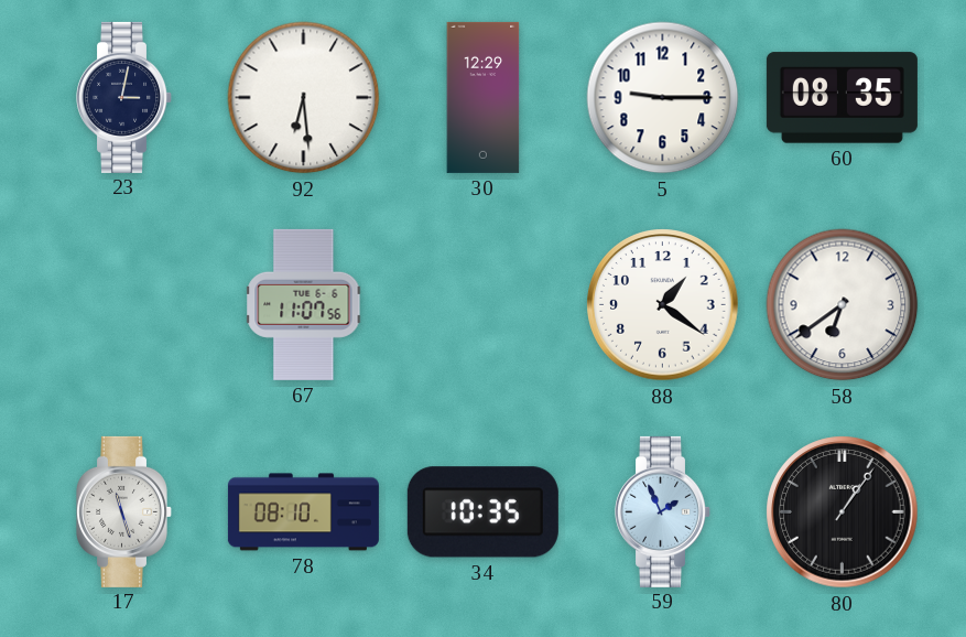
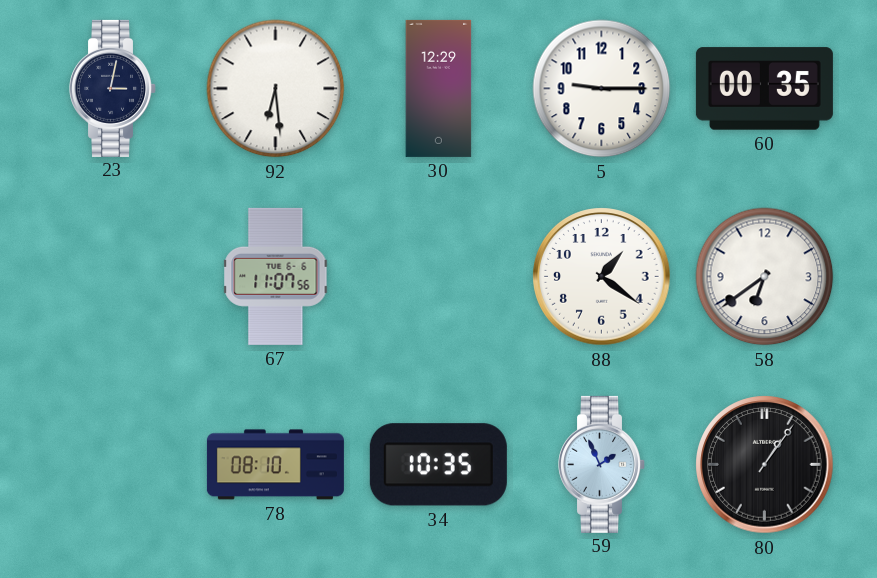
60: 08:35 -> 00:35 (764, 89)
17: 11:27 -> none (124, 511)
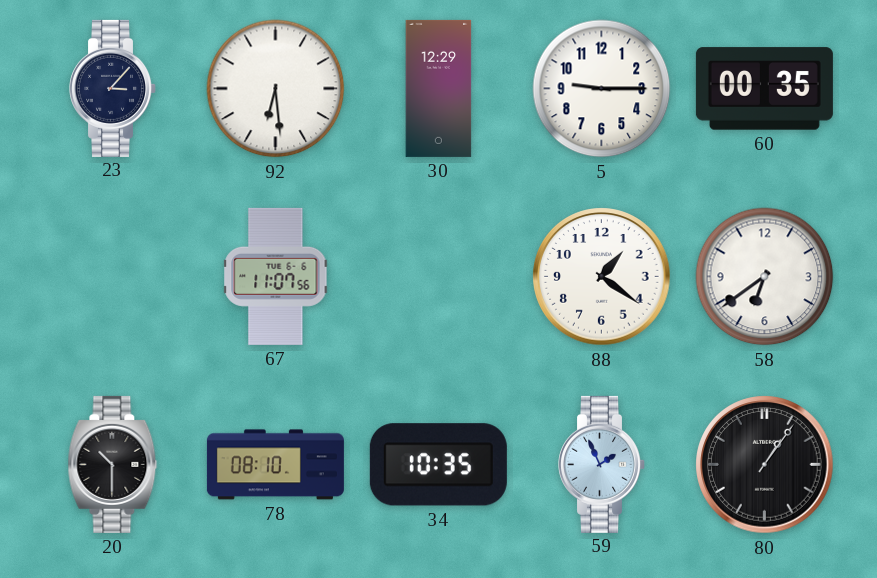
23: 3:02 -> 3:07 (113, 88)
20: none -> 10:30 (113, 464)
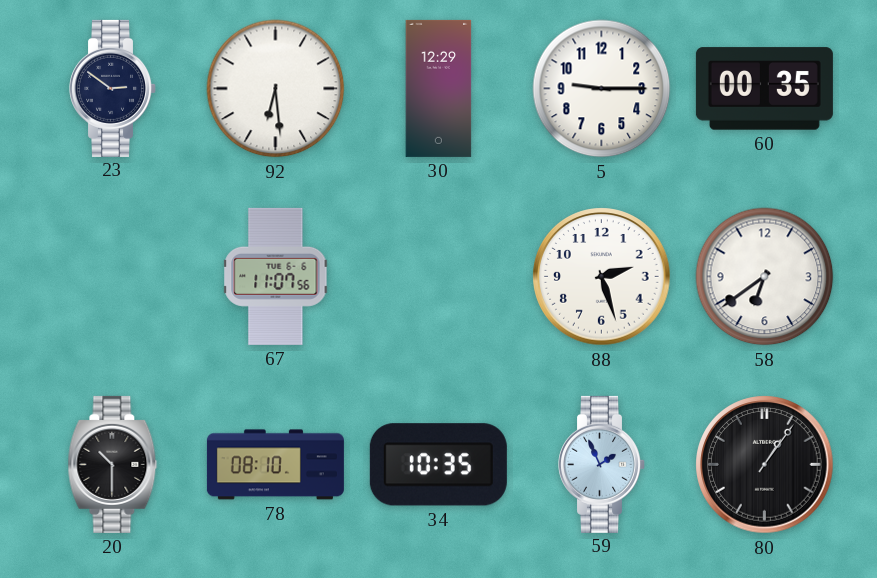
23: 3:07 -> 2:51 (113, 88)
88: 1:21 -> 2:27 (602, 277)
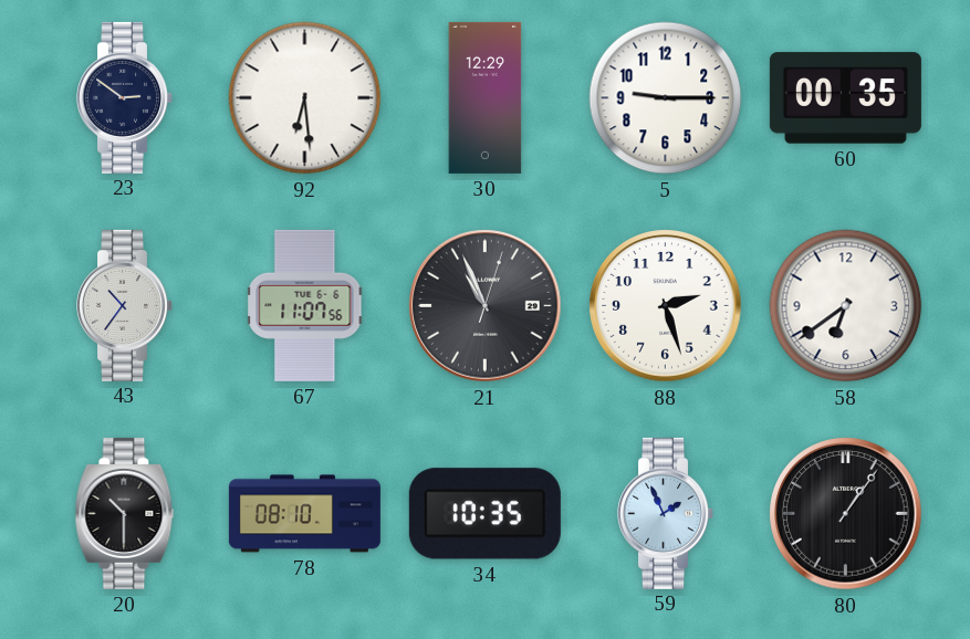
43: none -> 10:36 (125, 305)
21: none -> 10:56 (486, 306)
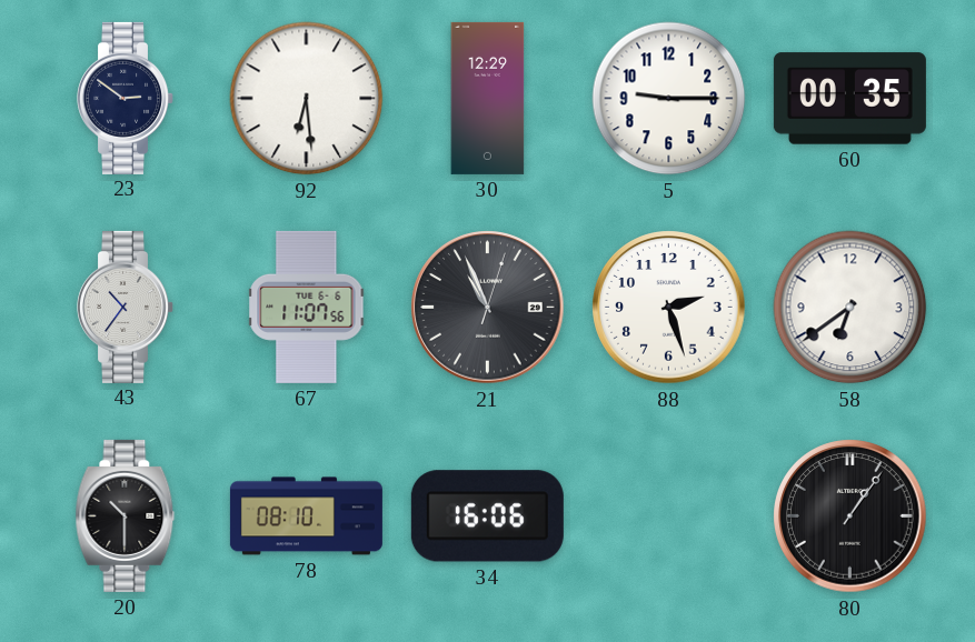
34: 10:35 -> 16:06 (487, 516)
59: 1:56 -> none (666, 513)
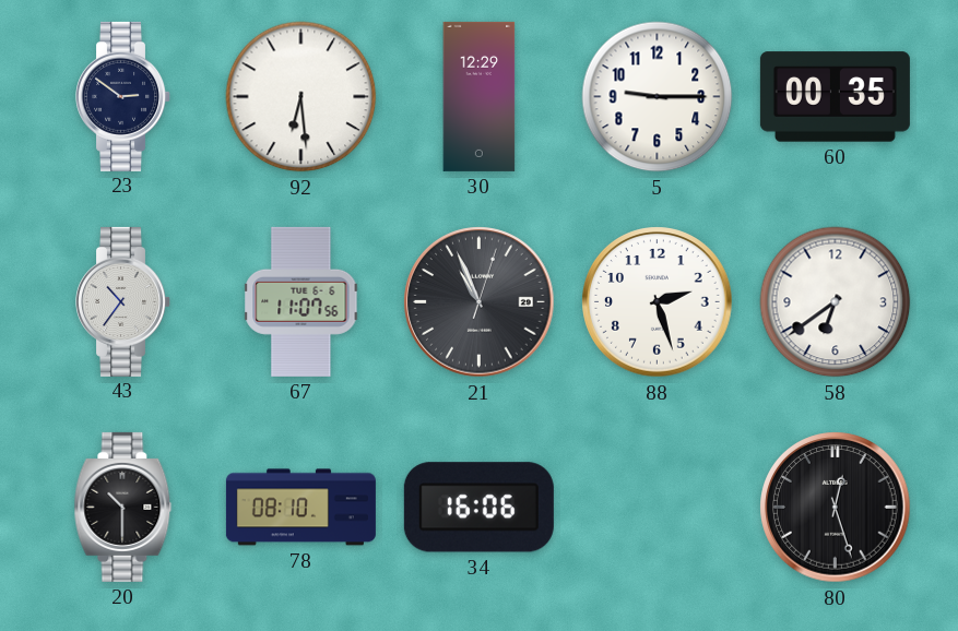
80: 1:06 -> 12:27 (836, 508)
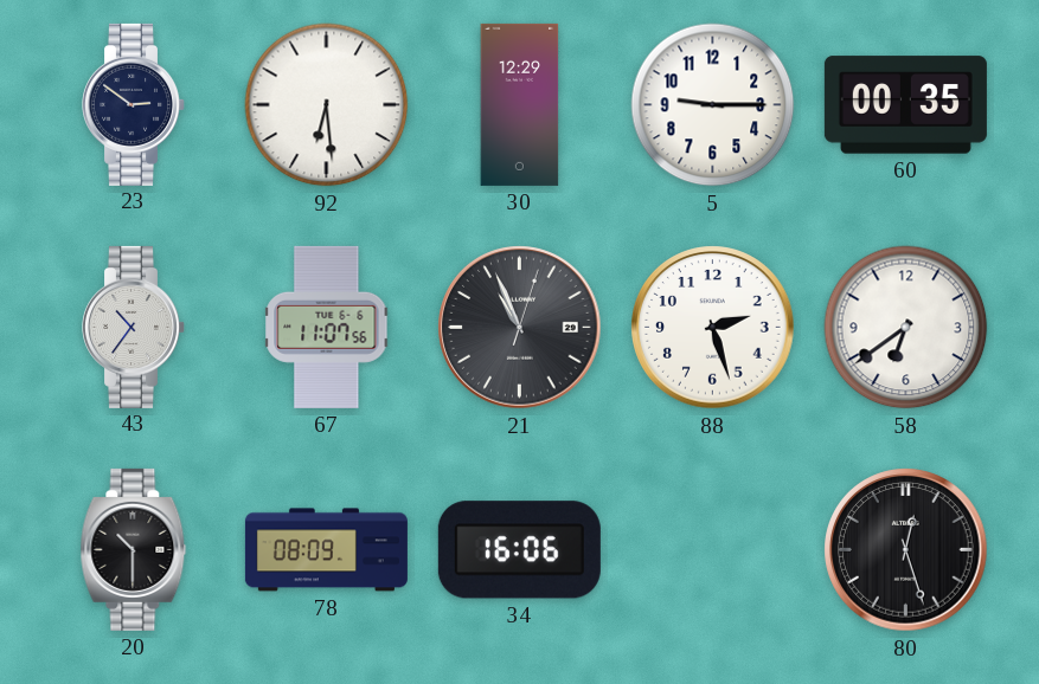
78: 08:10 -> 08:09 (326, 550)
